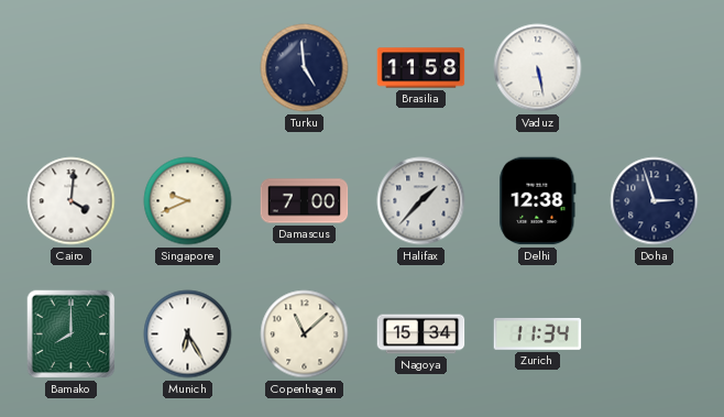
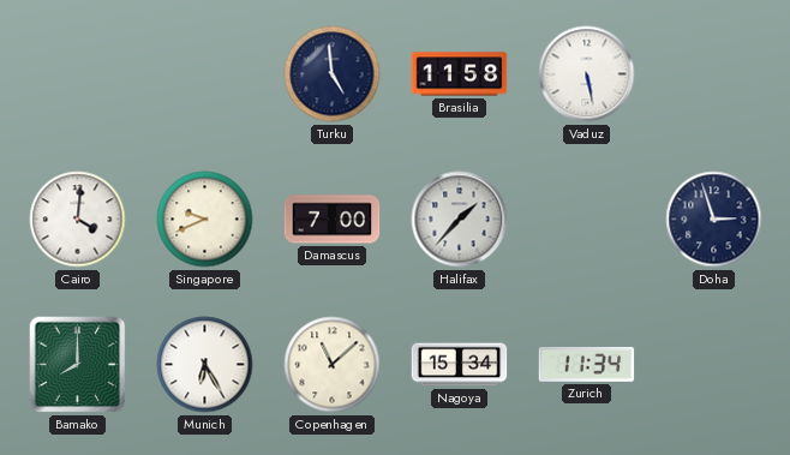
Delhi: 12:38 -> none (538, 201)
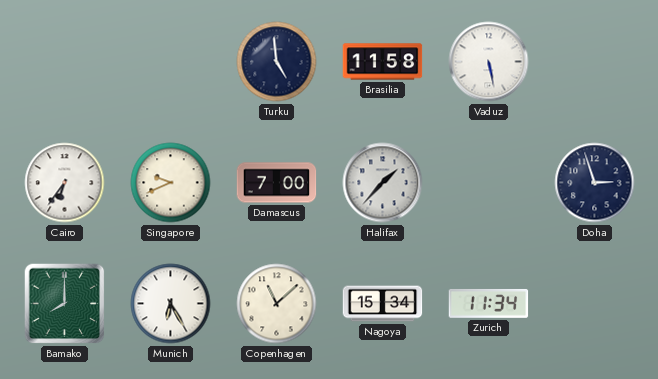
Cairo: 4:01 -> 6:36 (65, 183)
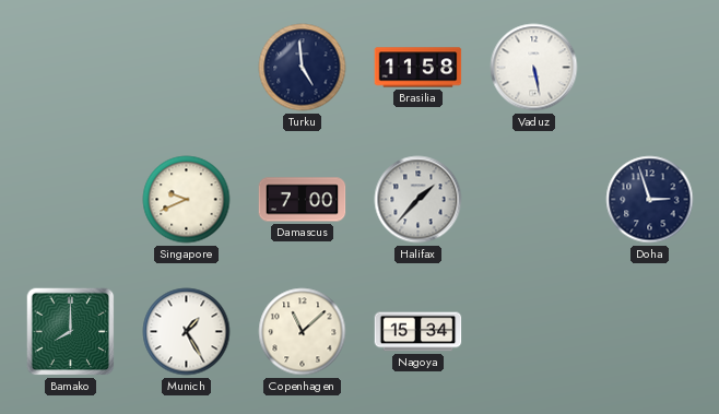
Cairo: 6:36 -> none (65, 183)
Munich: 6:25 -> 1:25 (187, 332)
Zurich: 11:34 -> none (489, 303)
